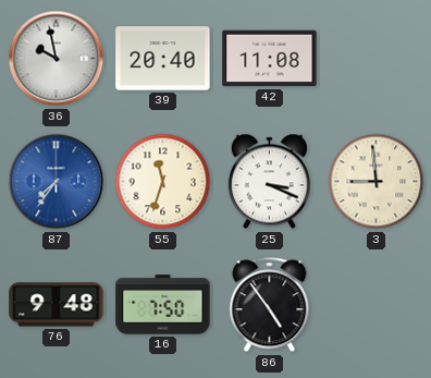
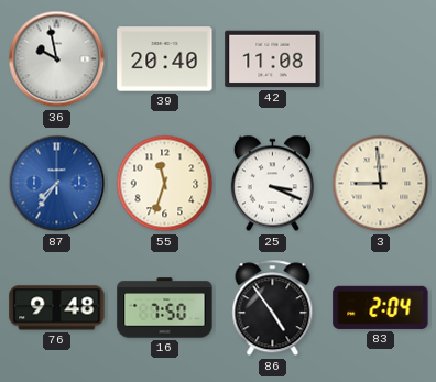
83: none -> 2:04 (381, 307)
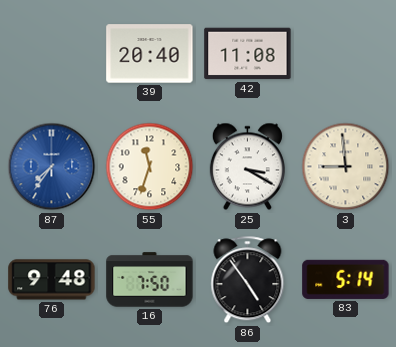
36: 9:58 -> none (57, 59)
25: 3:19 -> 3:20 (247, 167)
83: 2:04 -> 5:14 (346, 279)
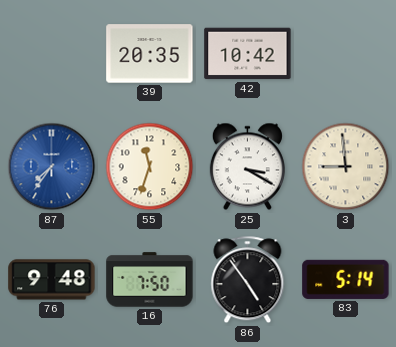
39: 20:40 -> 20:35 (150, 54)
42: 11:08 -> 10:42 (248, 54)
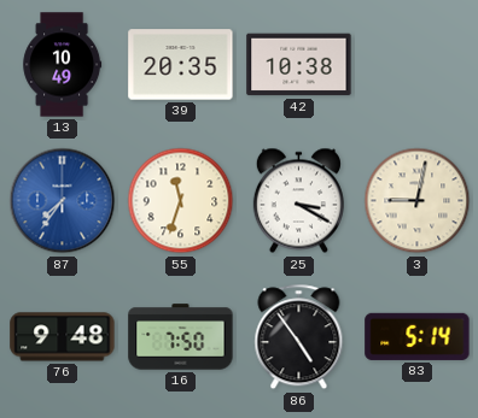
13: none -> 10:49 (63, 65)
42: 10:42 -> 10:38 (299, 65)
3: 8:59 -> 9:02 (418, 201)
